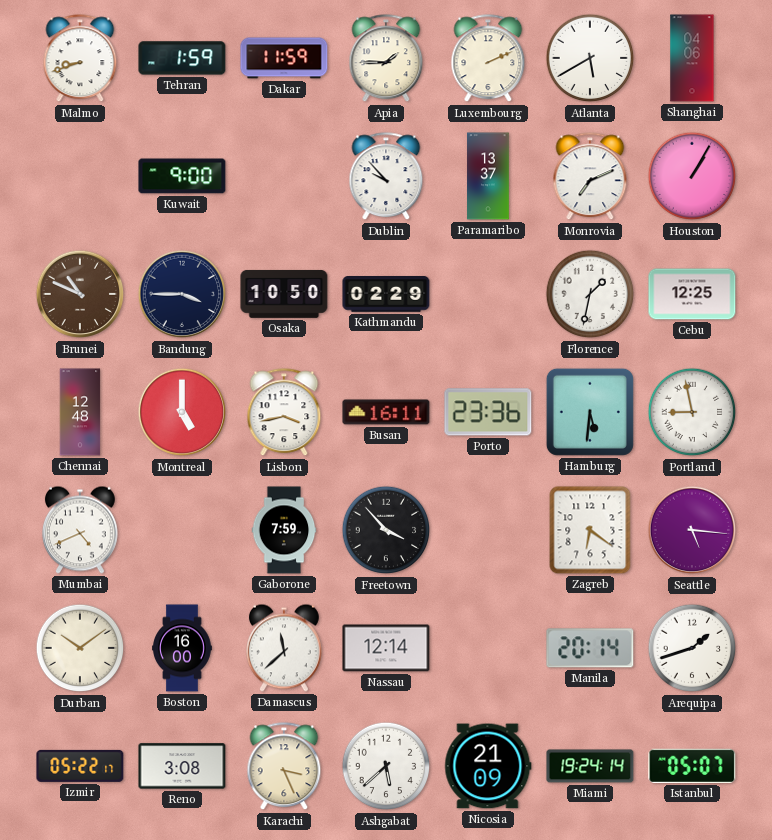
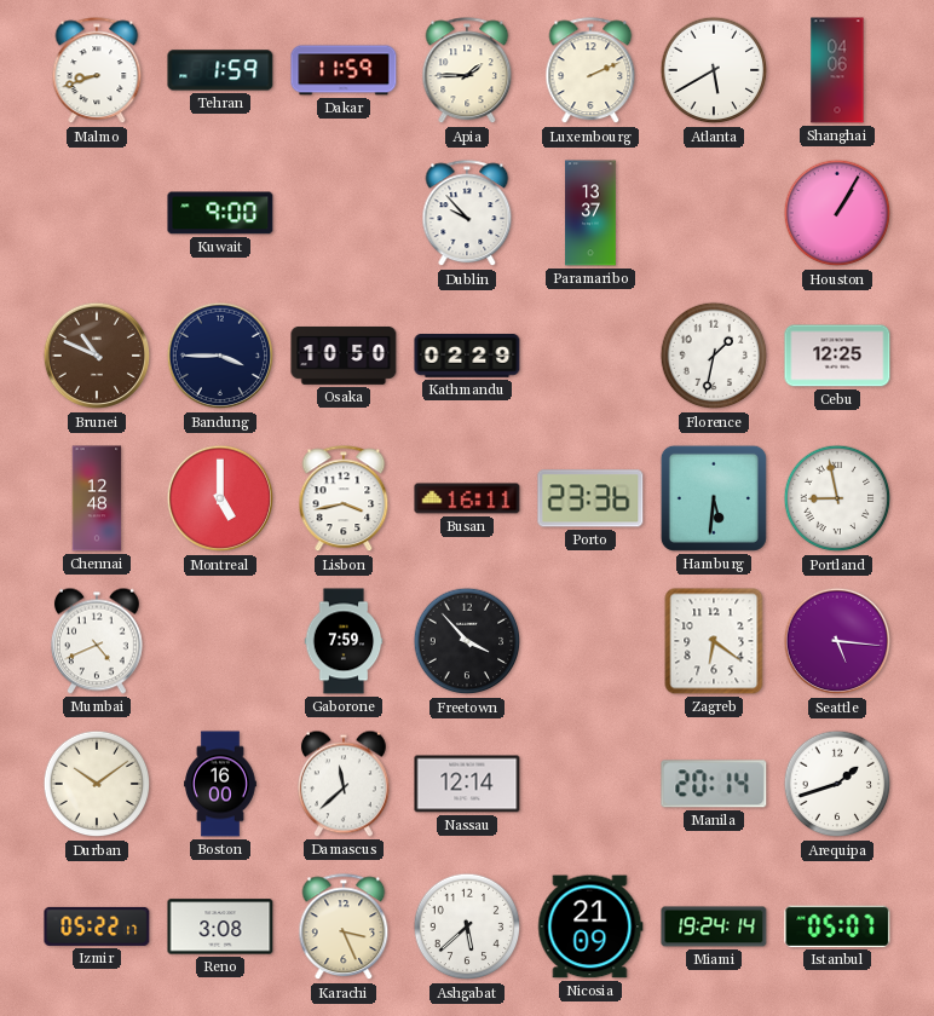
Monrovia: 7:11 -> none (590, 177)
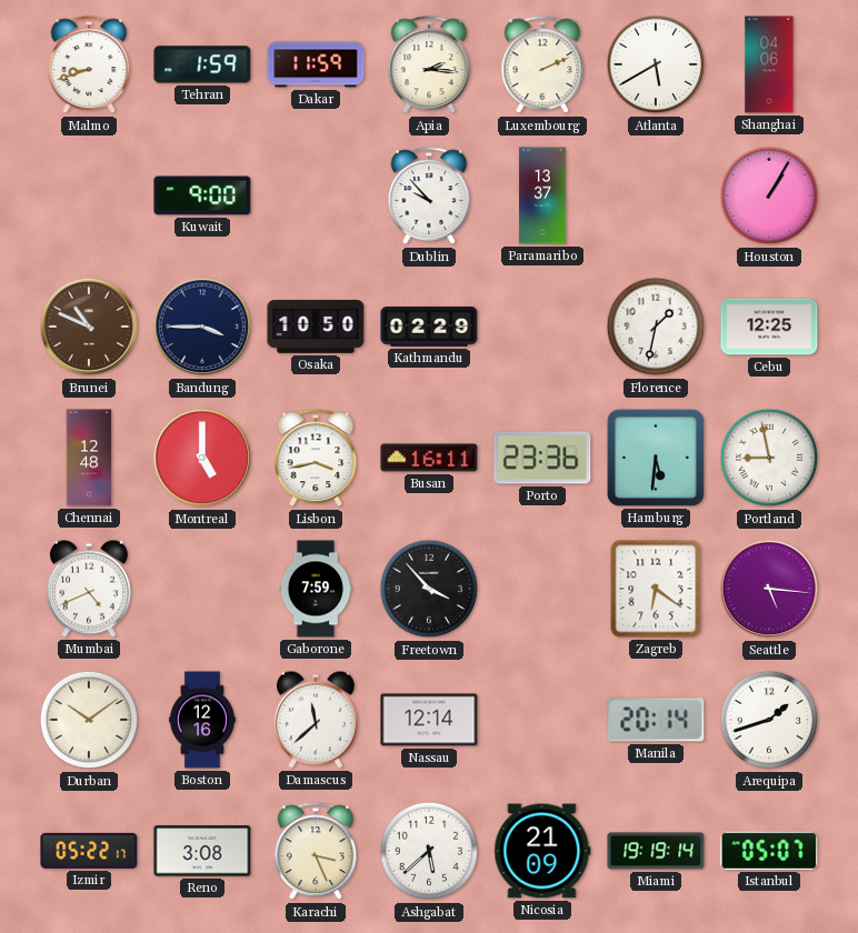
Apia: 1:45 -> 2:16 (429, 66)
Boston: 16:00 -> 12:16 (203, 720)
Miami: 19:24 -> 19:19 (656, 851)
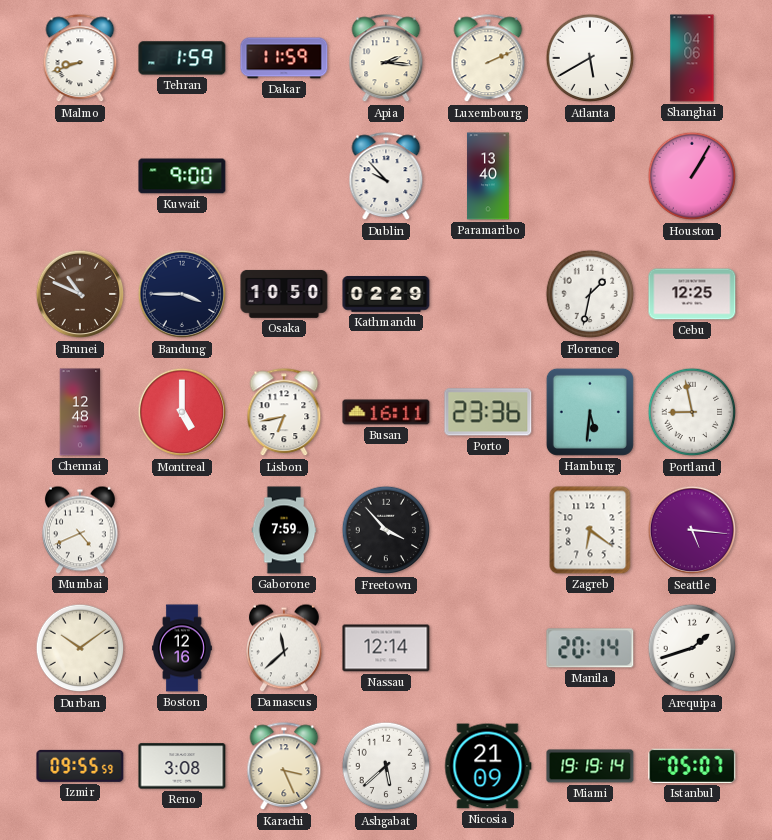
Paramaribo: 13:37 -> 13:40 (488, 176)
Lisbon: 3:43 -> 6:43 (284, 413)
Izmir: 05:22 -> 09:55 (80, 766)
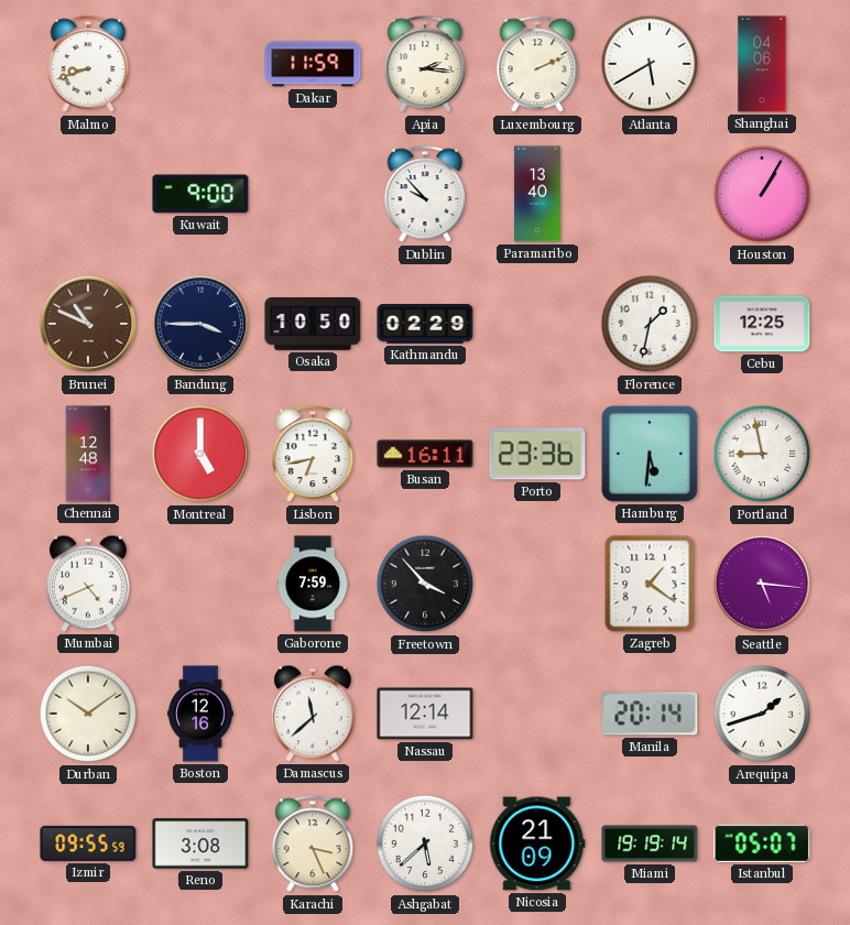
Tehran: 1:59 -> none (182, 58)
Zagreb: 6:21 -> 1:21 (650, 584)
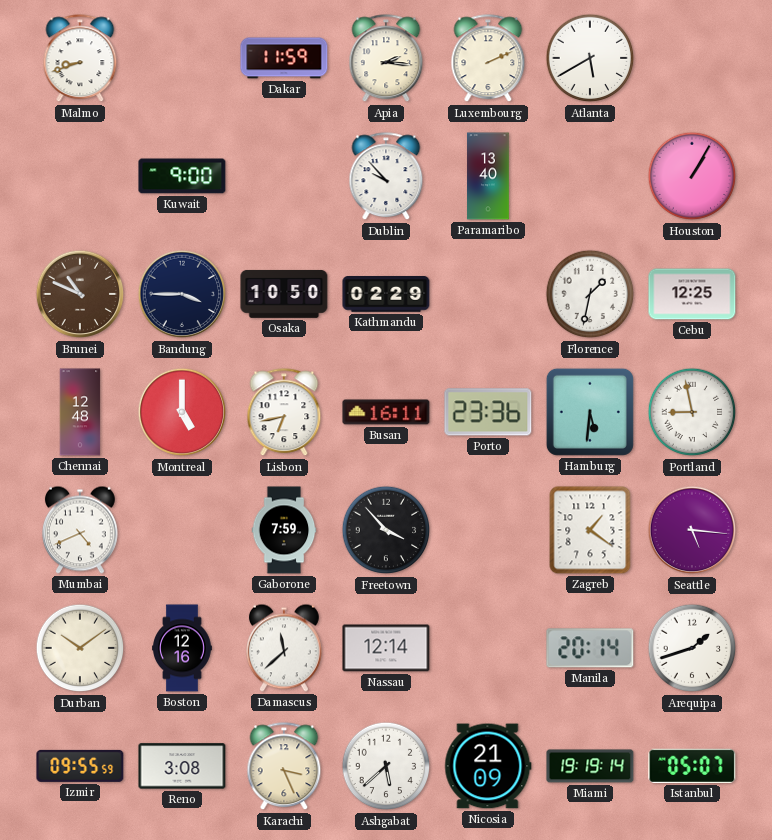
Shanghai: 04:06 -> none (762, 64)
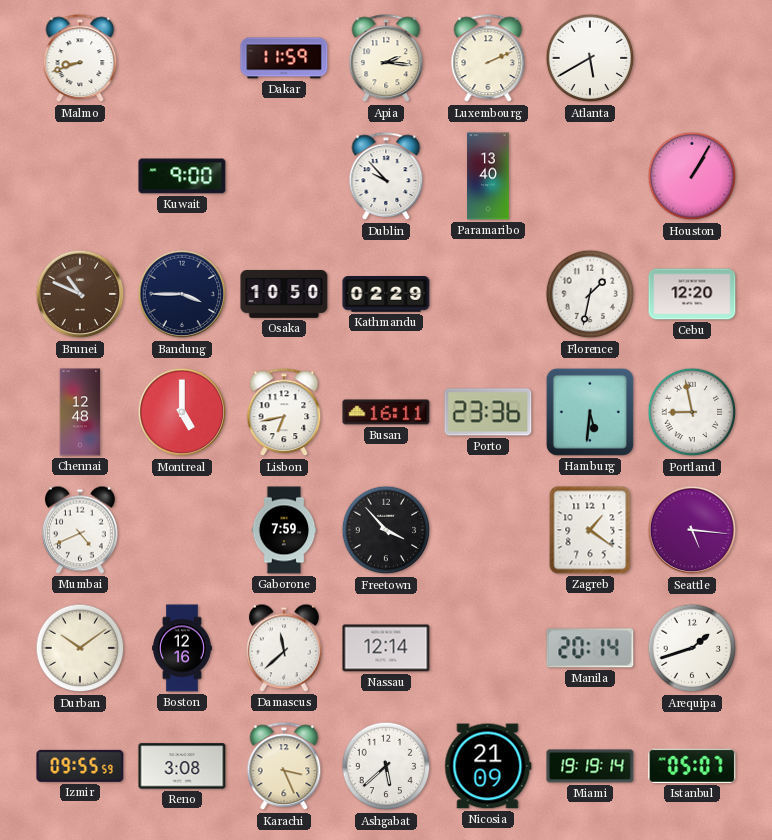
Cebu: 12:25 -> 12:20 (692, 294)
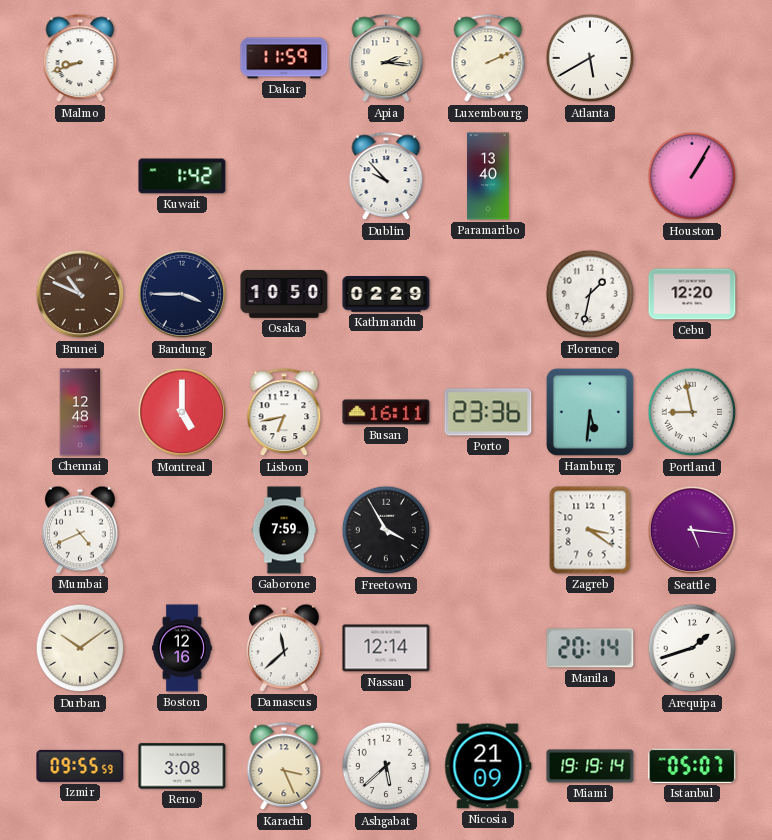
Kuwait: 9:00 -> 1:42 (182, 176)
Freetown: 3:53 -> 3:55 (386, 530)
Zagreb: 1:21 -> 3:21 (590, 530)
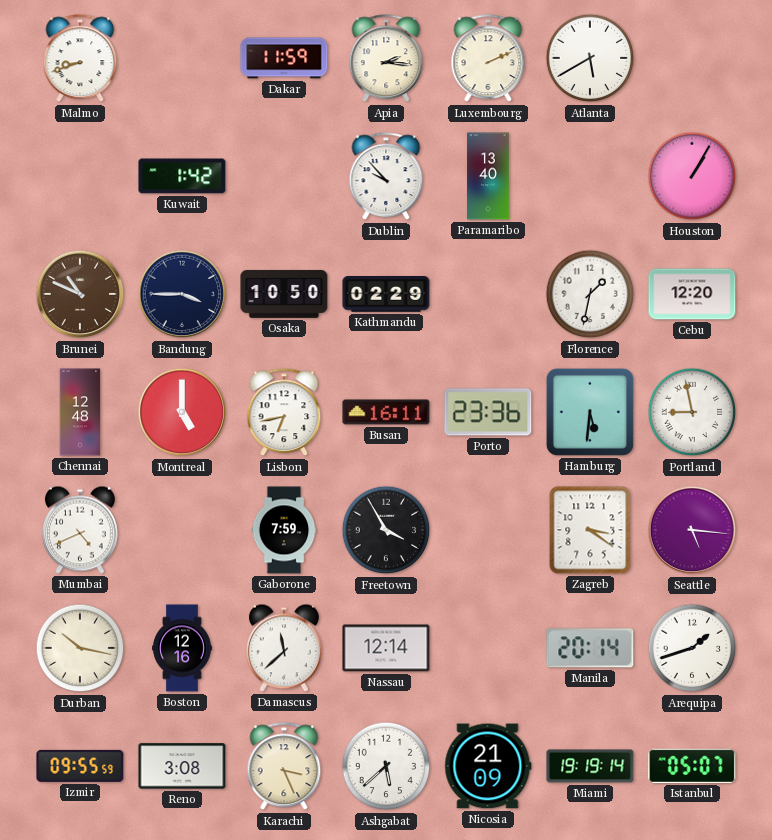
Durban: 10:09 -> 10:17 (80, 648)
